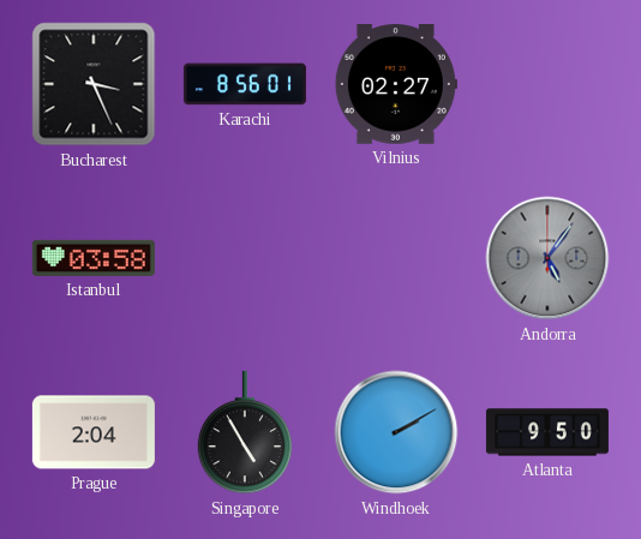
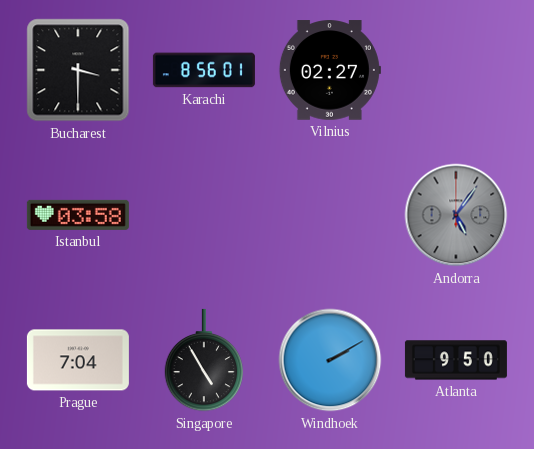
Bucharest: 3:26 -> 3:30 (78, 70)
Prague: 2:04 -> 7:04 (78, 360)
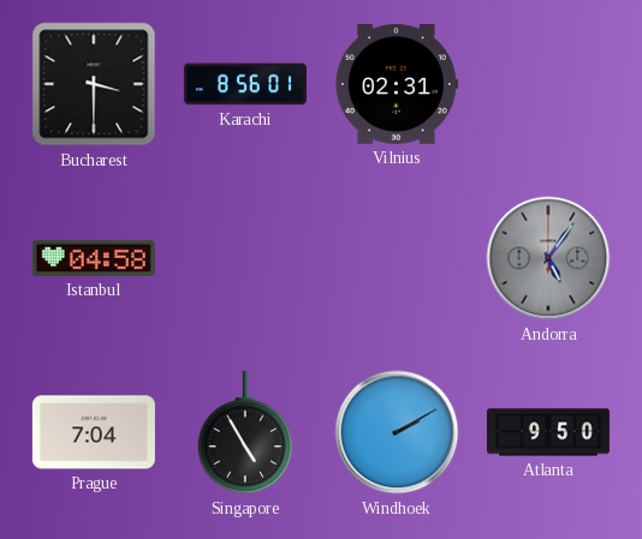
Vilnius: 02:27 -> 02:31 (397, 84)
Istanbul: 03:58 -> 04:58 (94, 258)
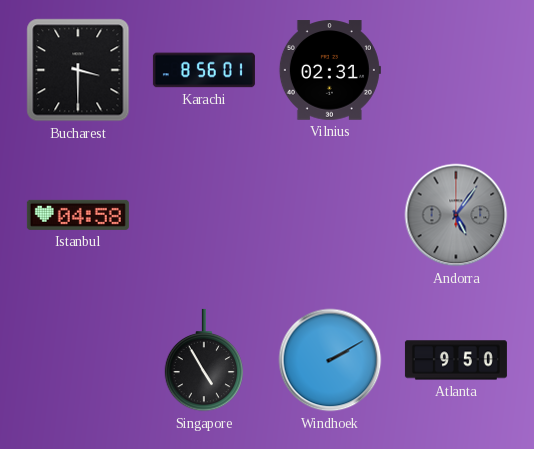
Prague: 7:04 -> none (94, 432)
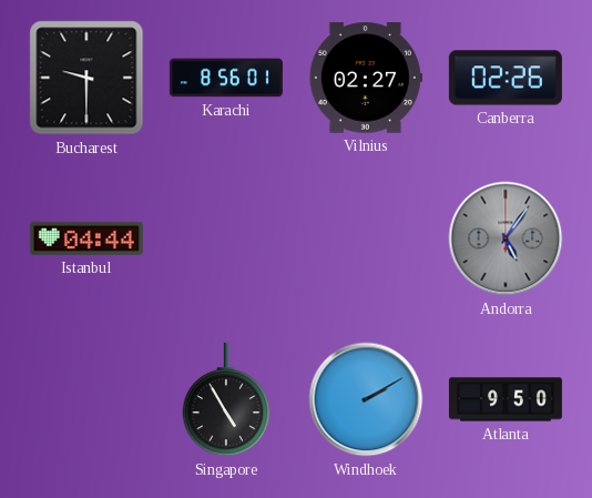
Bucharest: 3:30 -> 9:30 (86, 78)
Vilnius: 02:31 -> 02:27 (366, 78)
Canberra: none -> 02:26 (506, 78)
Istanbul: 04:58 -> 04:44 (86, 238)
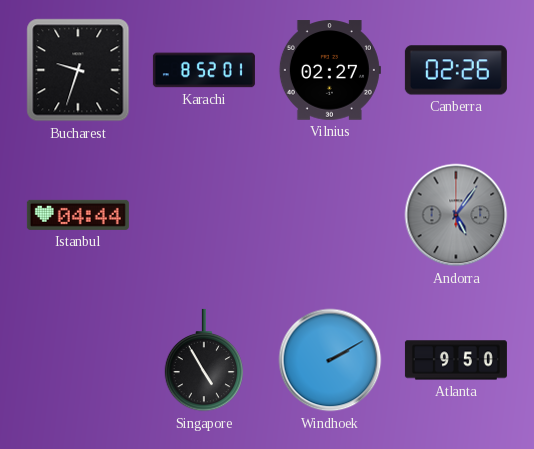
Bucharest: 9:30 -> 9:33 (78, 70)
Karachi: 8:56 -> 8:52 (204, 70)
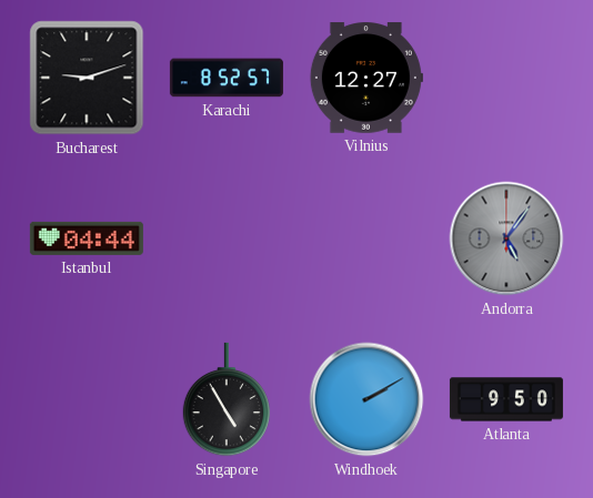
Bucharest: 9:33 -> 9:12 (87, 78)
Karachi: 8:52:01 -> 8:52:57 (227, 78)
Vilnius: 02:27 -> 12:27 (366, 78)
Canberra: 02:26 -> none (456, 70)
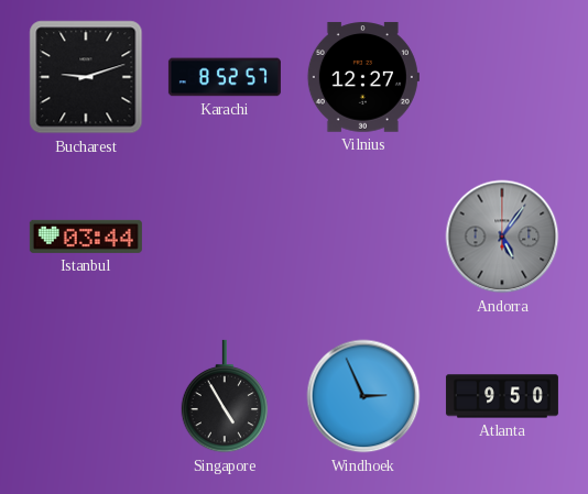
Istanbul: 04:44 -> 03:44 (86, 237)
Windhoek: 2:10 -> 2:56 (363, 396)
